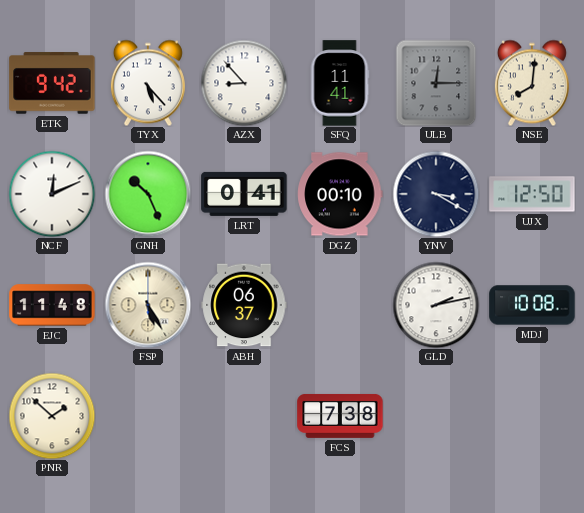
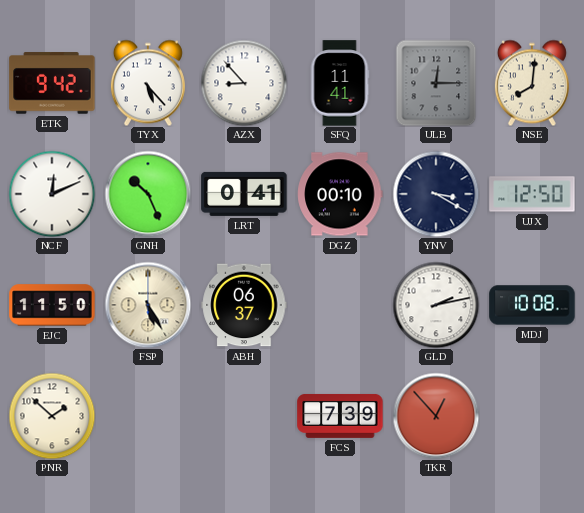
EJC: 11:48 -> 11:50 (52, 305)
FCS: 7:38 -> 7:39 (340, 416)
TKR: none -> 12:53 (436, 416)
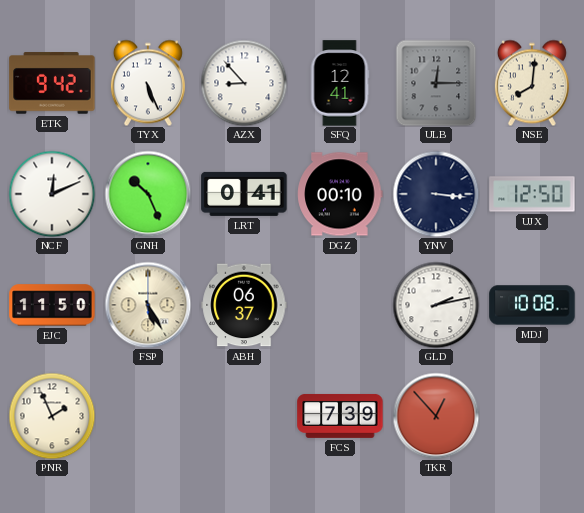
TYX: 5:23 -> 5:26 (148, 83)
SFQ: 11:41 -> 12:41 (340, 83)
YNV: 3:20 -> 3:16 (436, 194)
PNR: 1:52 -> 1:56 (52, 416)
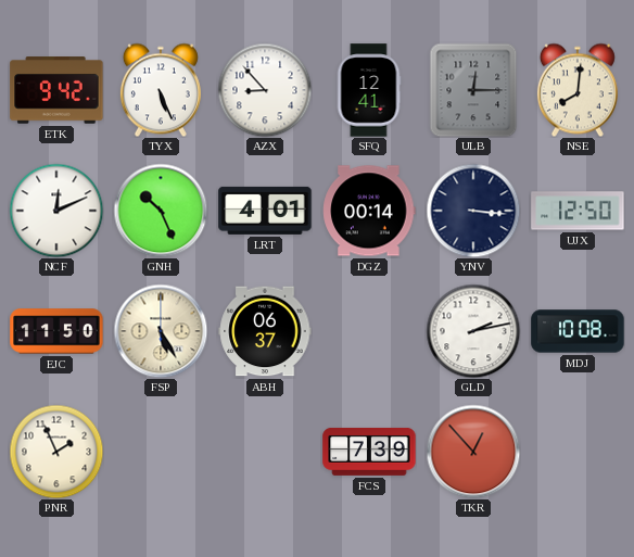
LRT: 0:41 -> 4:01 (265, 211)
DGZ: 00:10 -> 00:14 (369, 211)
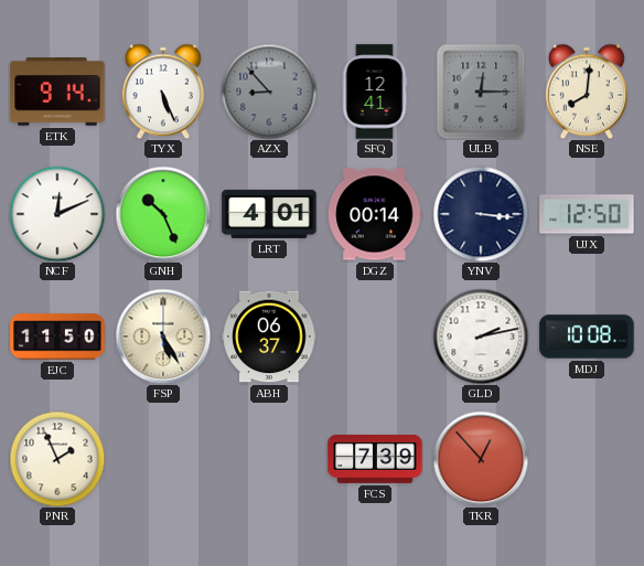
ETK: 9:42 -> 9:14 (57, 92)
AZX dial: white -> grey (269, 92)
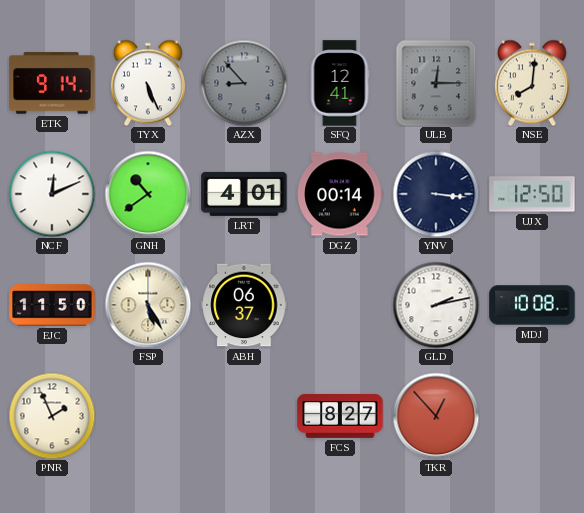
GNH: 10:26 -> 10:39 (148, 194)
FCS: 7:39 -> 8:27 (340, 416)
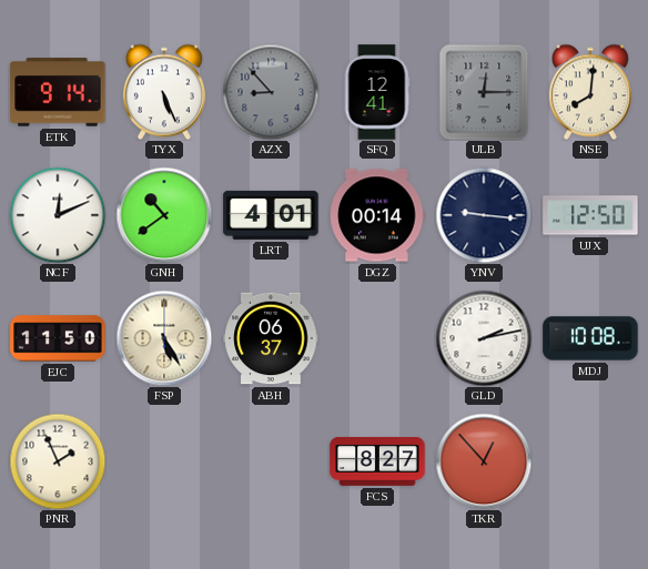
YNV: 3:16 -> 9:16 (484, 215)
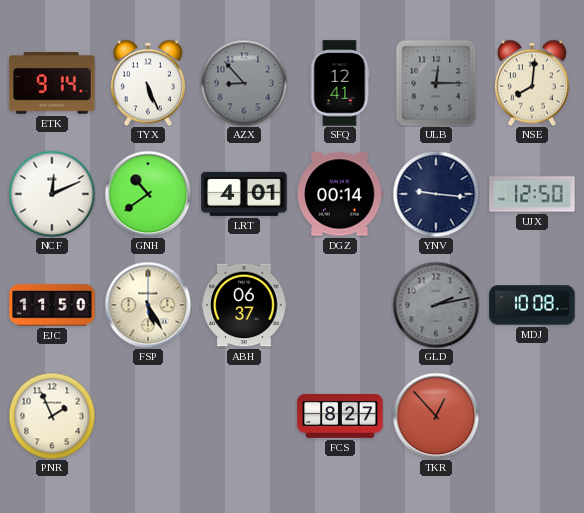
GLD dial: white -> grey (436, 305)
